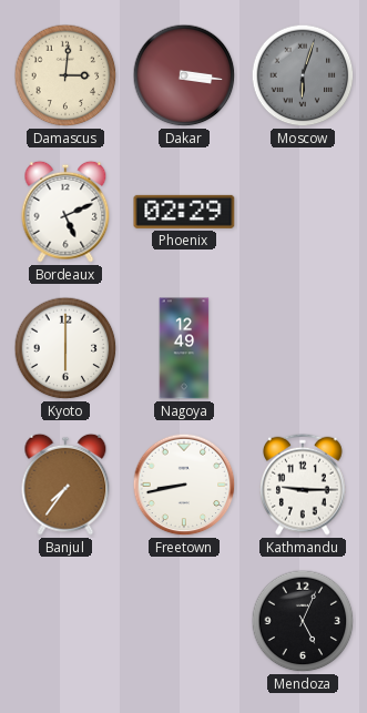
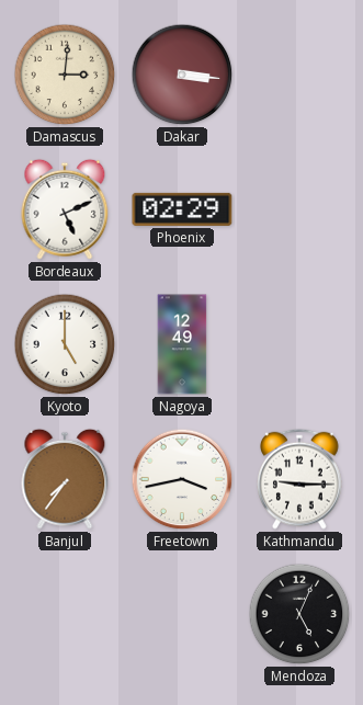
Moscow: 6:03 -> none (303, 75)
Kyoto: 6:00 -> 5:00 (65, 344)
Freetown: 8:43 -> 3:43 (182, 479)
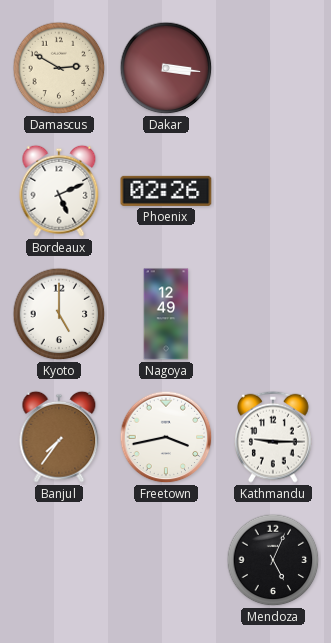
Damascus: 3:01 -> 2:50 (59, 68)
Phoenix: 02:29 -> 02:26 (166, 191)
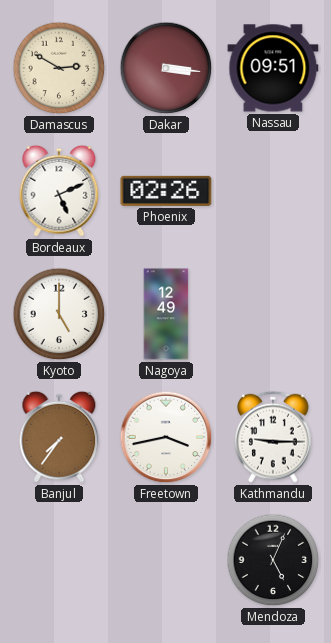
Nassau: none -> 09:51 (273, 68)
